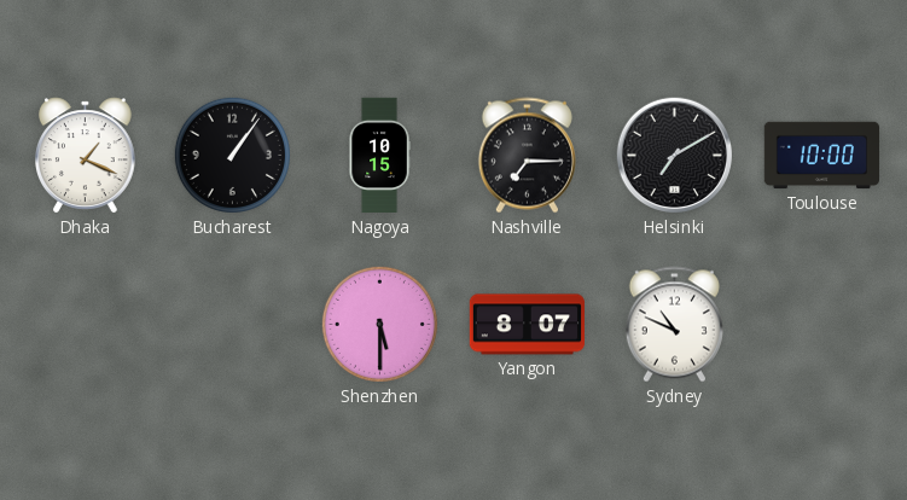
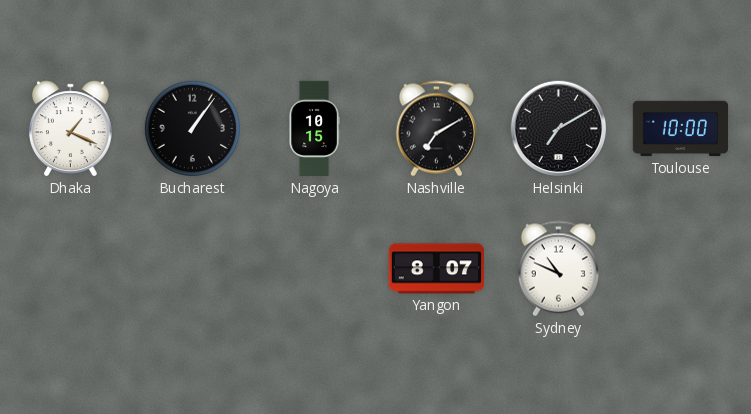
Nashville: 7:15 -> 7:10 (436, 129)
Shenzhen: 5:30 -> none (379, 324)
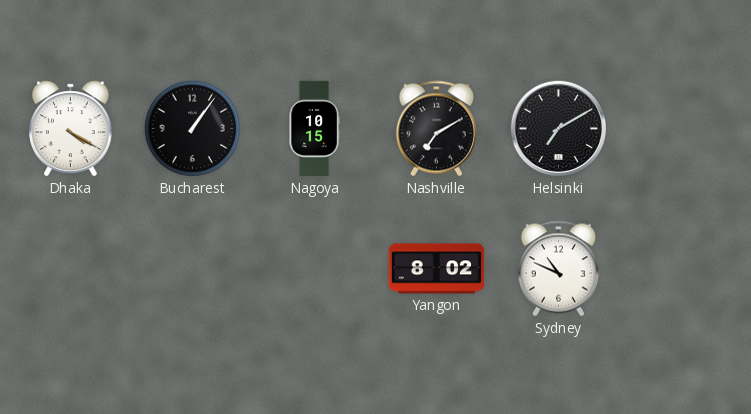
Dhaka: 1:19 -> 4:20 (71, 129)
Toulouse: 10:00 -> none (680, 129)
Yangon: 8:07 -> 8:02 (436, 269)
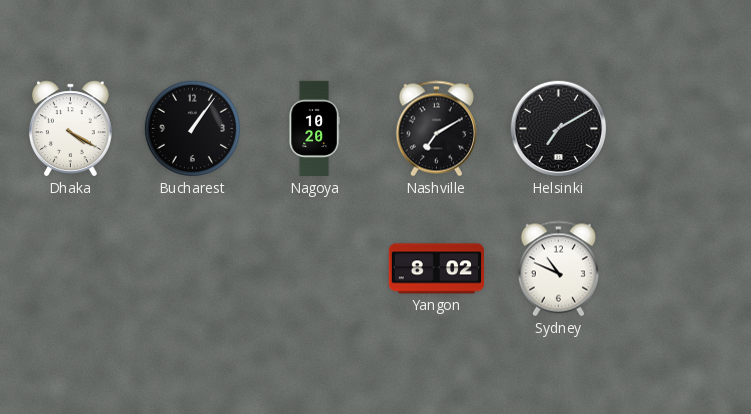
Nagoya: 10:15 -> 10:20 (314, 129)
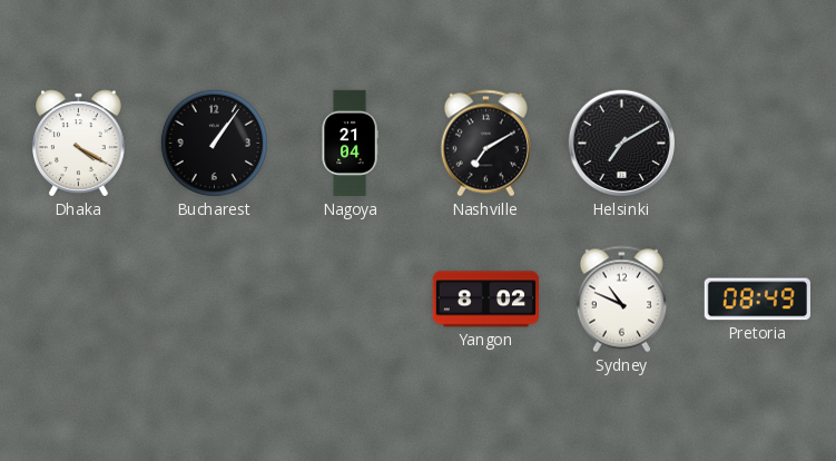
Nagoya: 10:20 -> 21:04 (350, 144)
Pretoria: none -> 08:49 (757, 300)
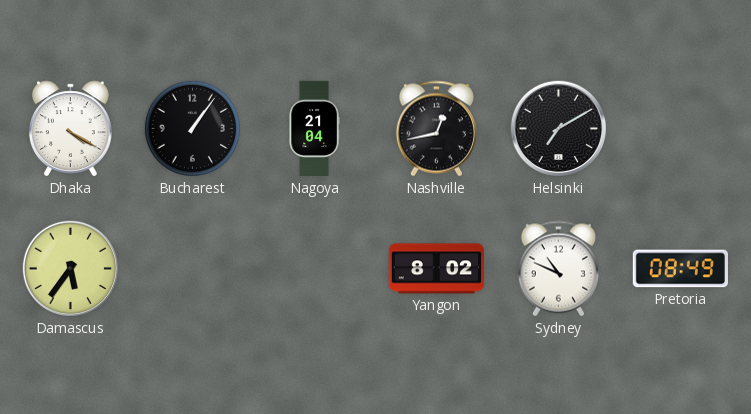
Nashville: 7:10 -> 12:43 (436, 129)
Damascus: none -> 5:36 (71, 269)
